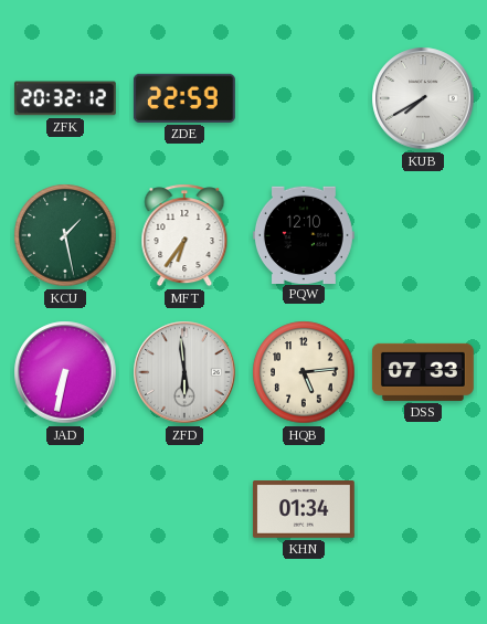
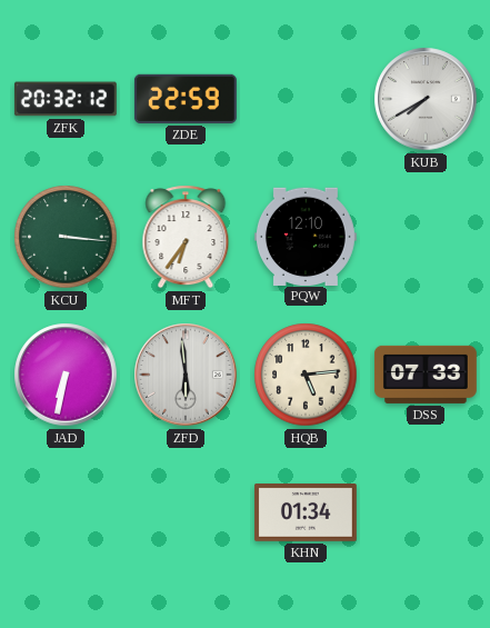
KCU: 1:28 -> 3:16 (66, 237)
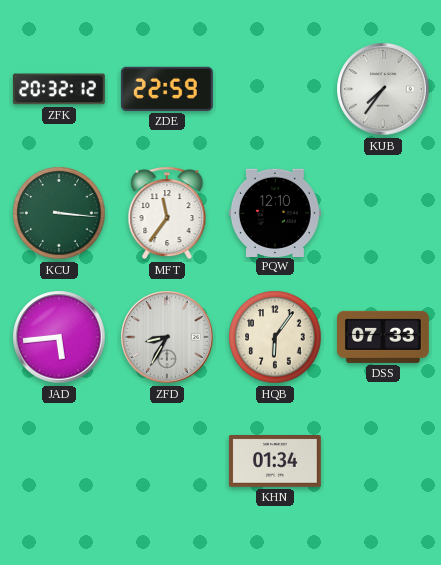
KUB: 7:40 -> 7:36 (383, 89)
MFT: 6:36 -> 11:36 (167, 213)
JAD: 6:32 -> 5:44 (59, 337)
ZFD: 5:59 -> 8:35 (167, 337)
HQB: 5:14 -> 6:06 (275, 337)
